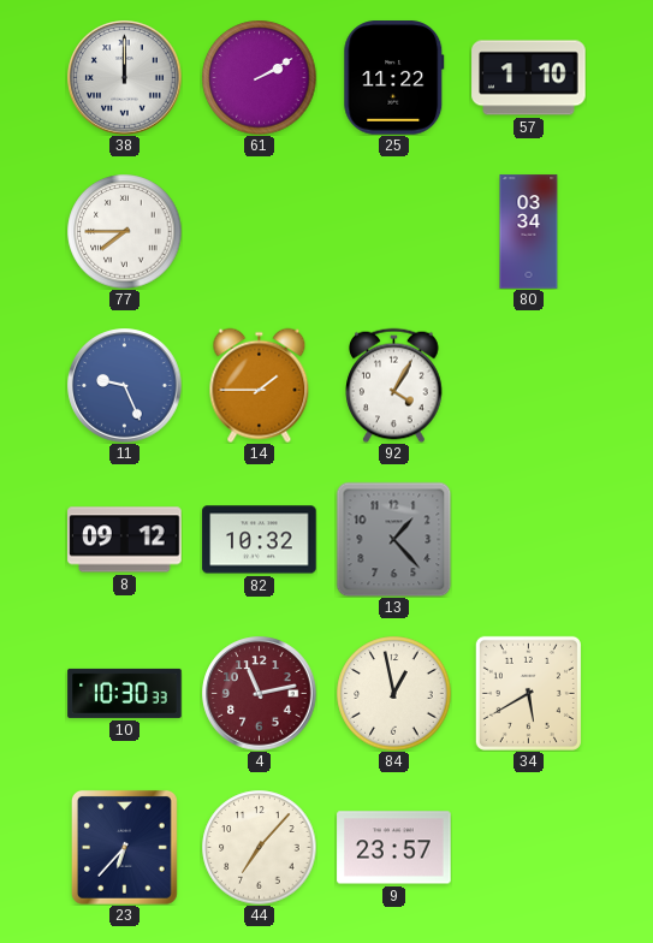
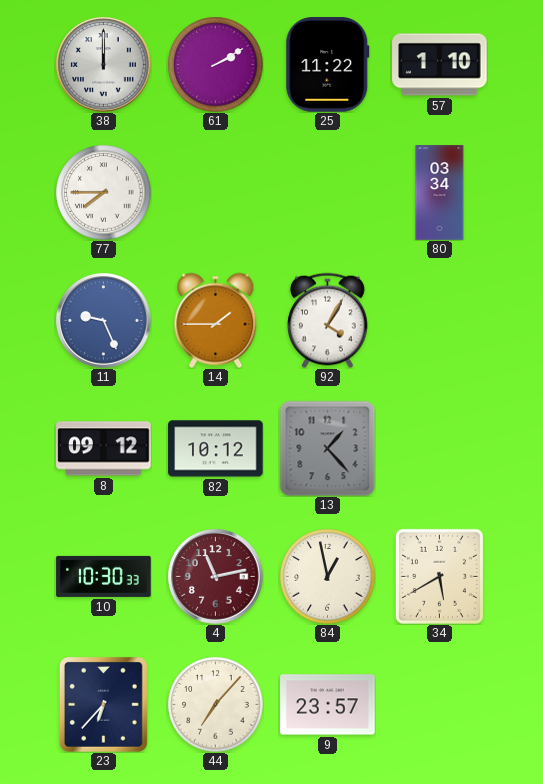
82: 10:32 -> 10:12 (216, 449)
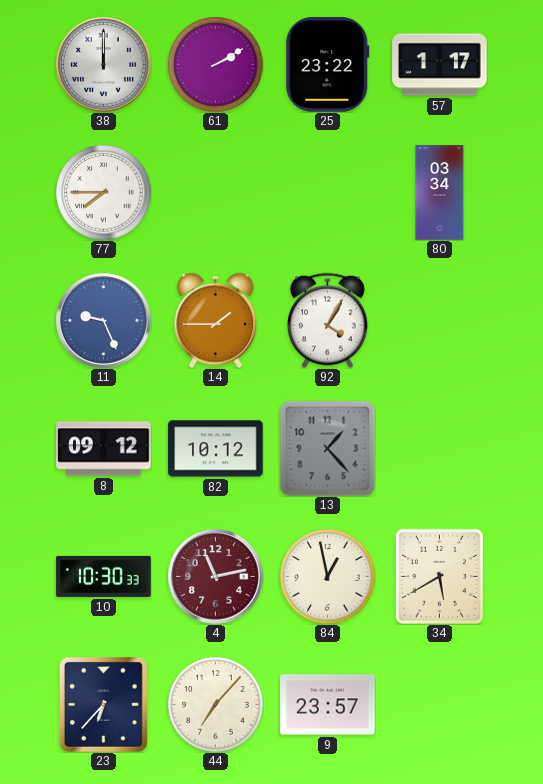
25: 11:22 -> 23:22 (328, 65)
57: 1:10 -> 1:17 (440, 65)
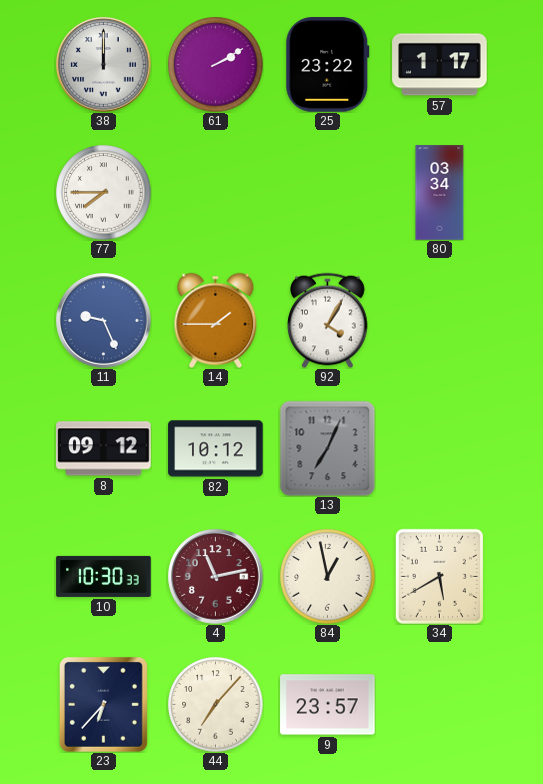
13: 1:23 -> 7:04 (327, 448)
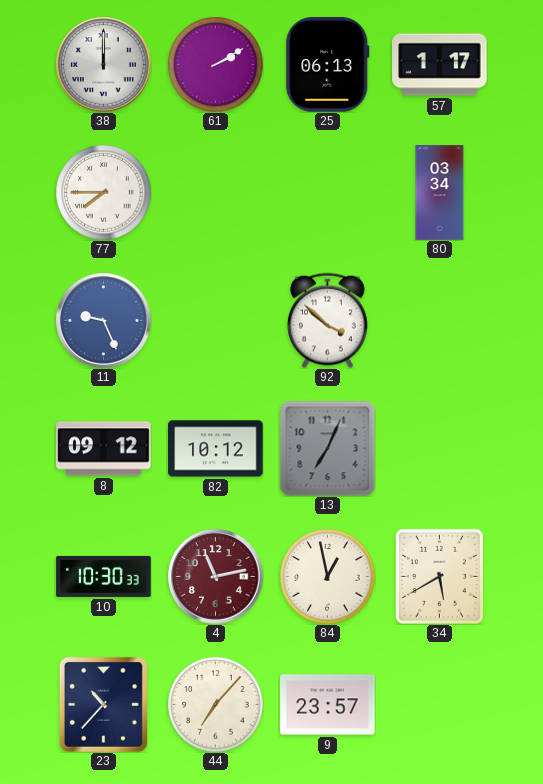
25: 23:22 -> 06:13 (328, 65)
14: 1:45 -> none (216, 320)
92: 4:05 -> 3:52 (328, 320)
23: 6:37 -> 10:37 (103, 704)
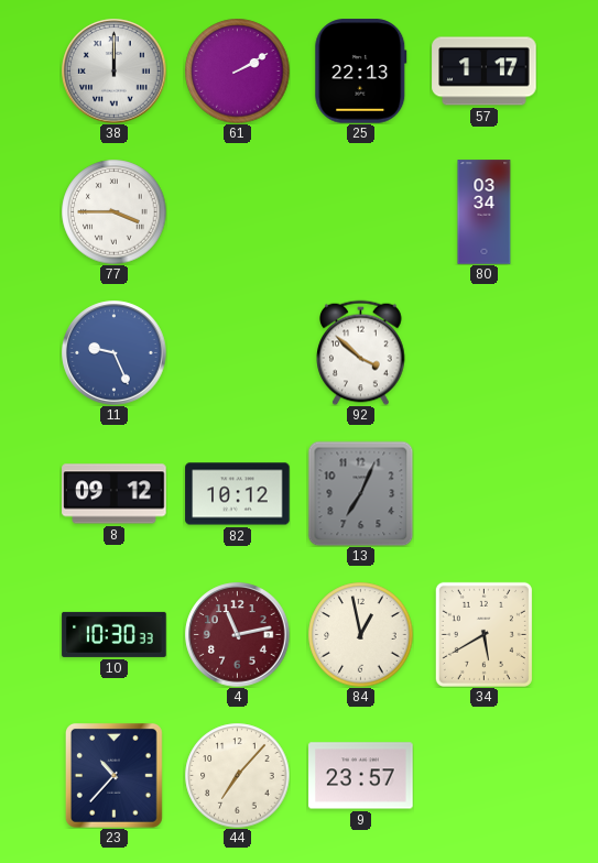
25: 06:13 -> 22:13 (361, 72)
77: 7:45 -> 3:45 (113, 211)
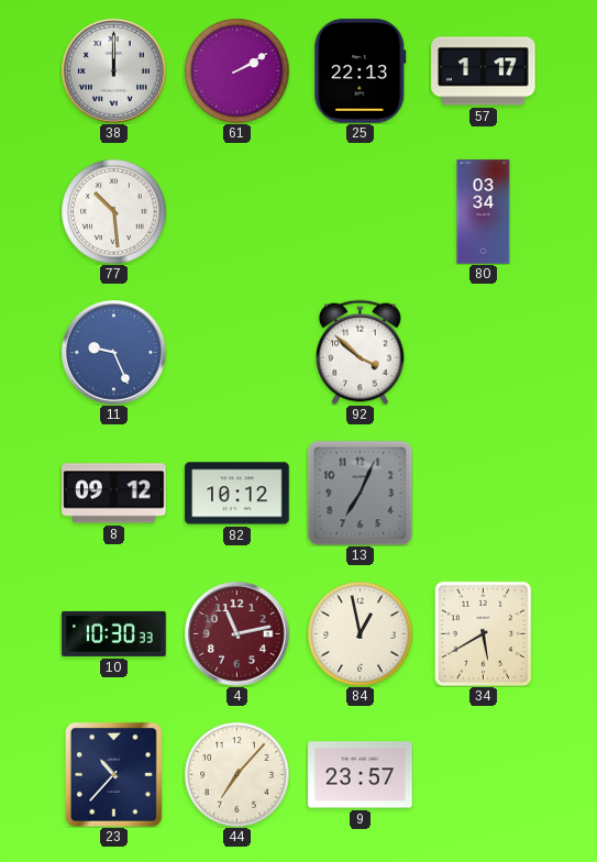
77: 3:45 -> 10:29 (113, 211)
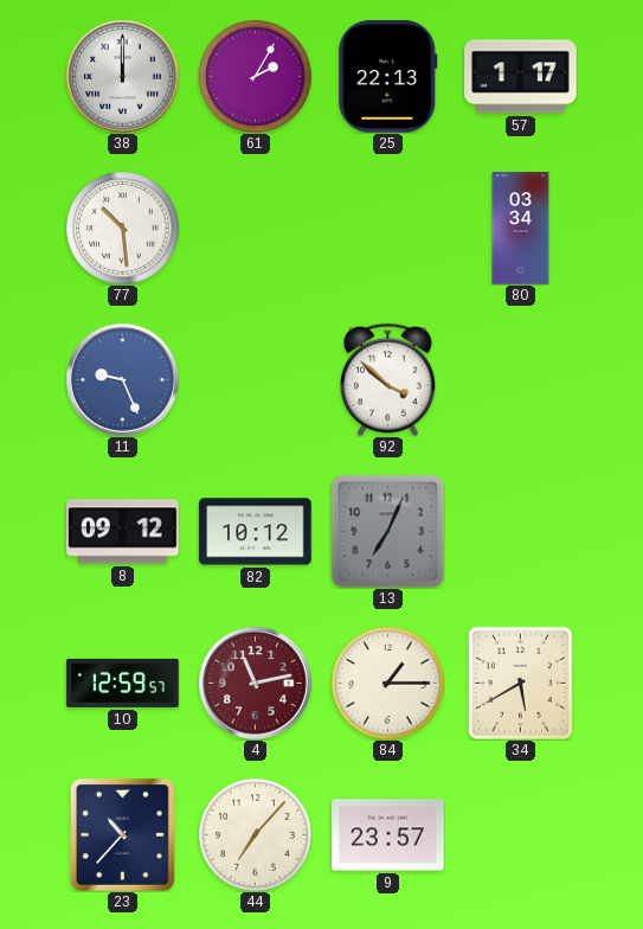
61: 2:10 -> 2:05 (255, 76)
10: 10:30 -> 12:59 (123, 683)
84: 12:58 -> 1:15 (387, 683)
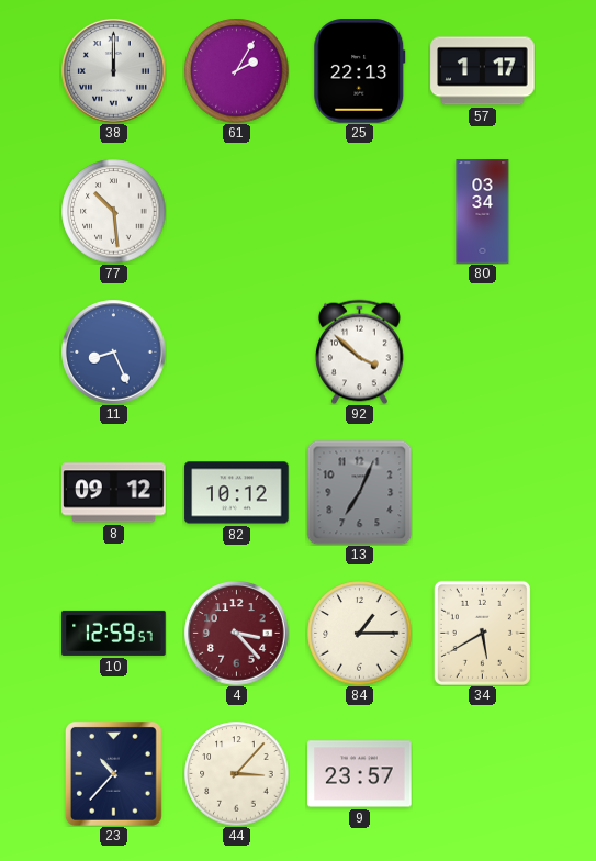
11: 9:26 -> 8:26 (114, 353)
4: 11:13 -> 3:23 (237, 634)
44: 7:07 -> 3:07 (236, 773)
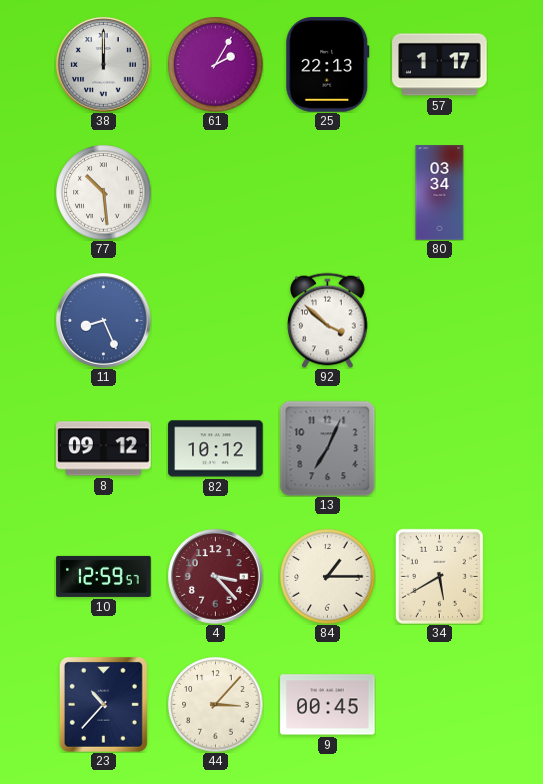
9: 23:57 -> 00:45 (328, 705)
